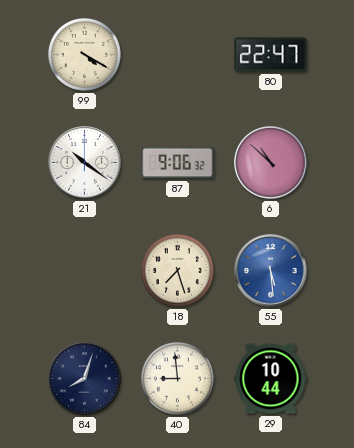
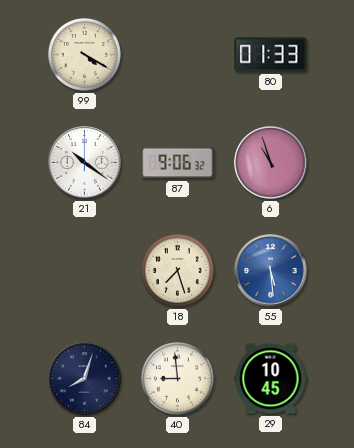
80: 22:47 -> 01:33 (271, 55)
6: 10:52 -> 10:57 (271, 163)
29: 10:44 -> 10:45 (271, 379)
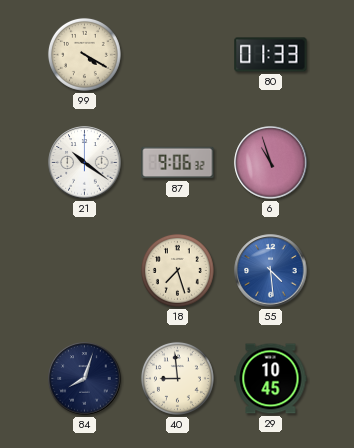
55: 5:29 -> 4:29 (271, 271)
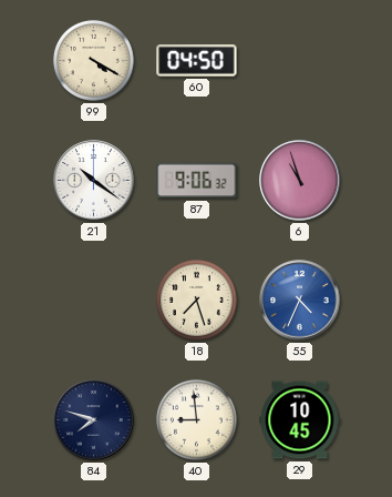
60: none -> 04:50 (197, 61)
80: 01:33 -> none (271, 55)
55: 4:29 -> 4:34 (300, 301)
84: 8:03 -> 7:48 (94, 420)
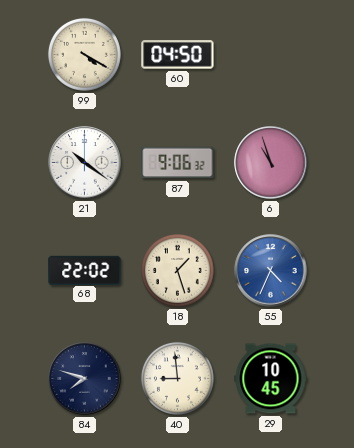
68: none -> 22:02 (85, 270)
18: 7:27 -> 1:27 (177, 270)
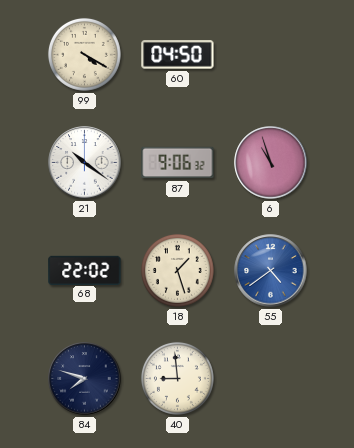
55: 4:34 -> 4:39 (271, 271)
29: 10:45 -> none (271, 379)
